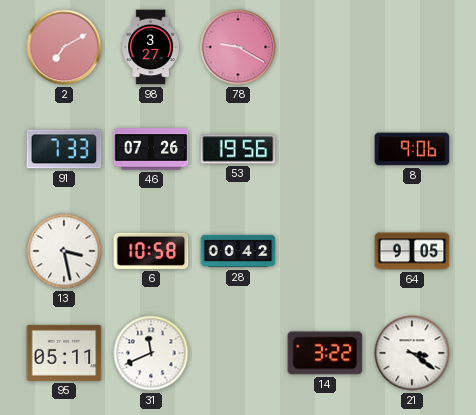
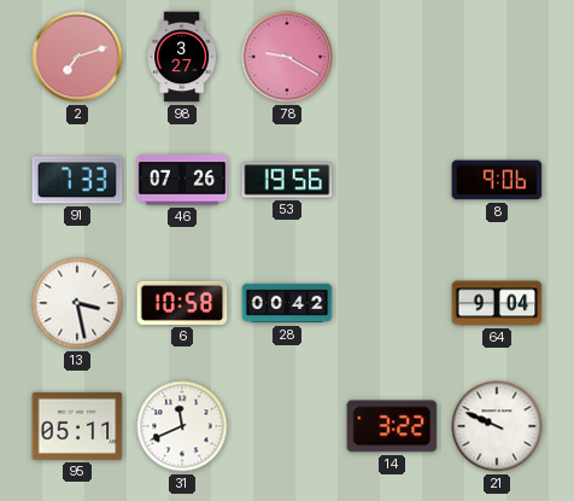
2: 7:10 -> 7:12 (77, 57)
64: 9:05 -> 9:04 (497, 303)
21: 3:21 -> 9:49 (497, 426)
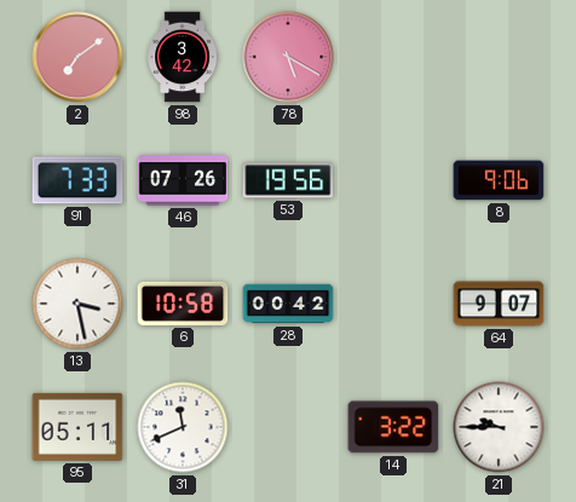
2: 7:12 -> 7:09 (77, 57)
98: 3:27 -> 3:42 (183, 57)
78: 9:20 -> 5:20 (288, 57)
64: 9:04 -> 9:07 (499, 304)
21: 9:49 -> 9:45 (499, 427)
